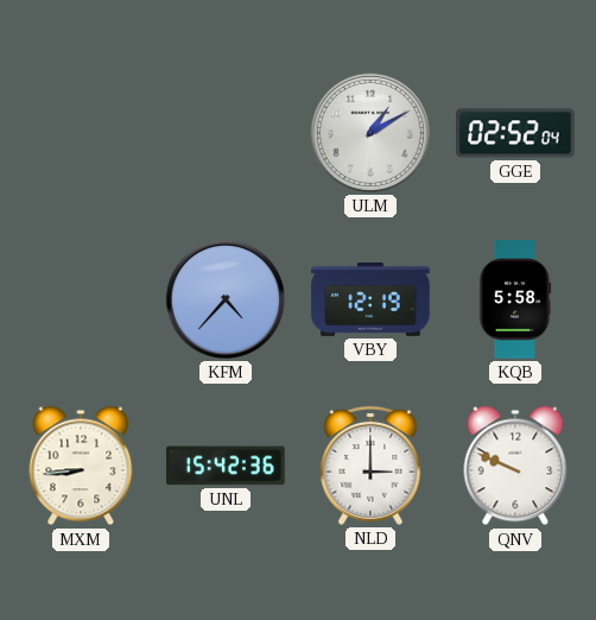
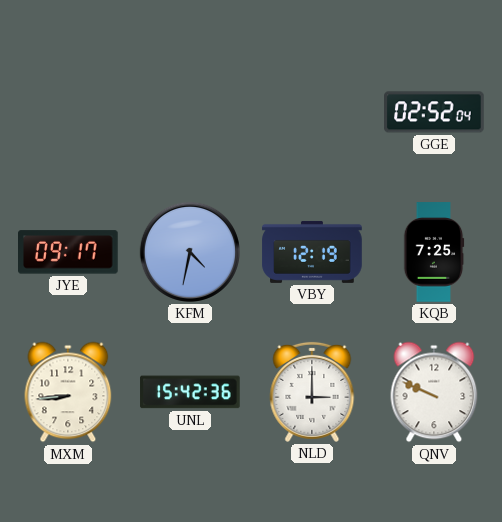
ULM: 1:10 -> none (370, 133)
JYE: none -> 09:17 (69, 252)
KFM: 4:37 -> 4:32 (190, 252)
KQB: 5:58 -> 7:25 (434, 252)
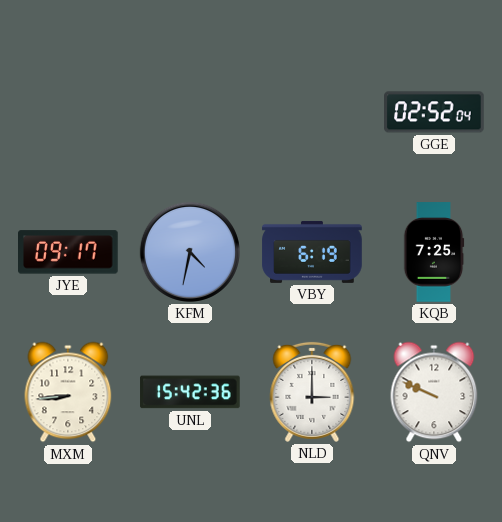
VBY: 12:19 -> 6:19 (312, 252)
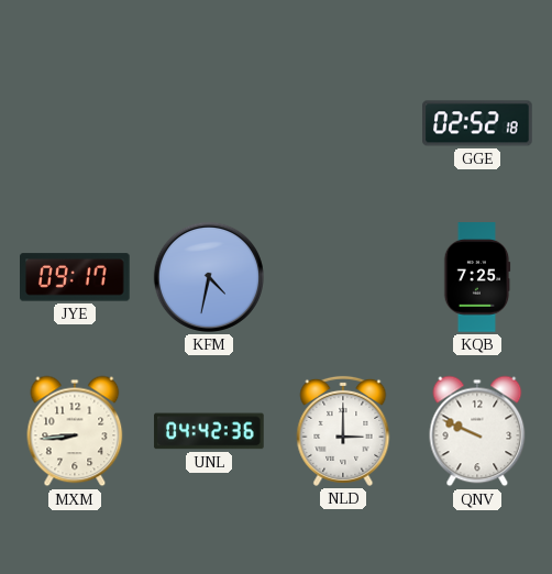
GGE: 02:52:04 -> 02:52:18 (477, 123)
VBY: 6:19 -> none (312, 252)
UNL: 15:42 -> 04:42 (209, 431)
